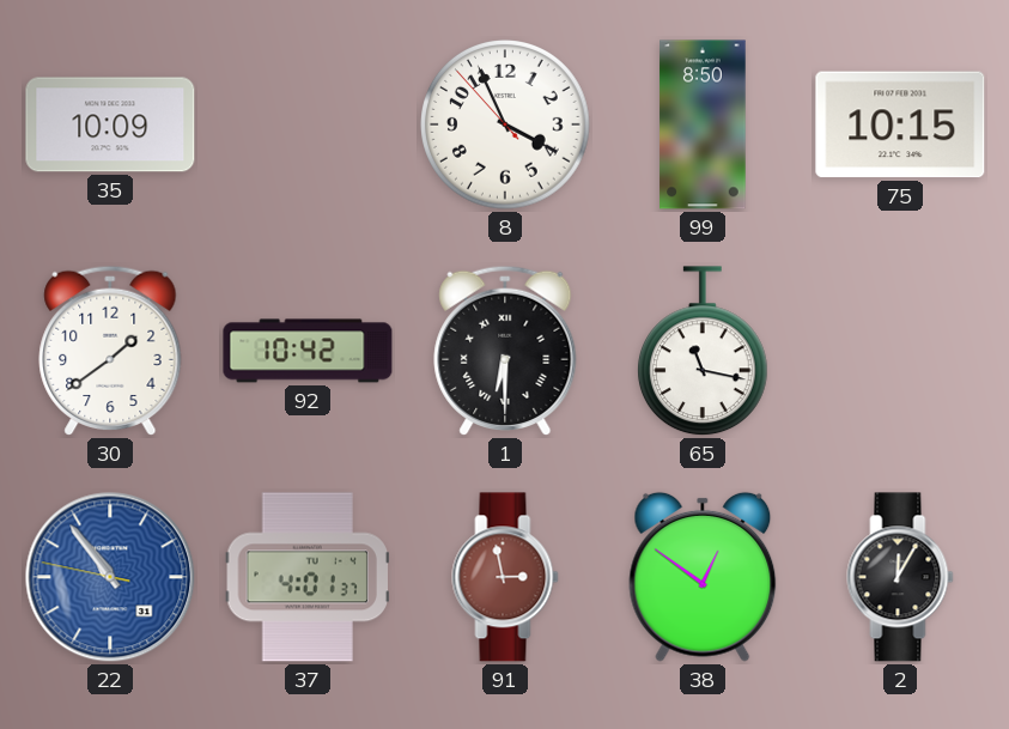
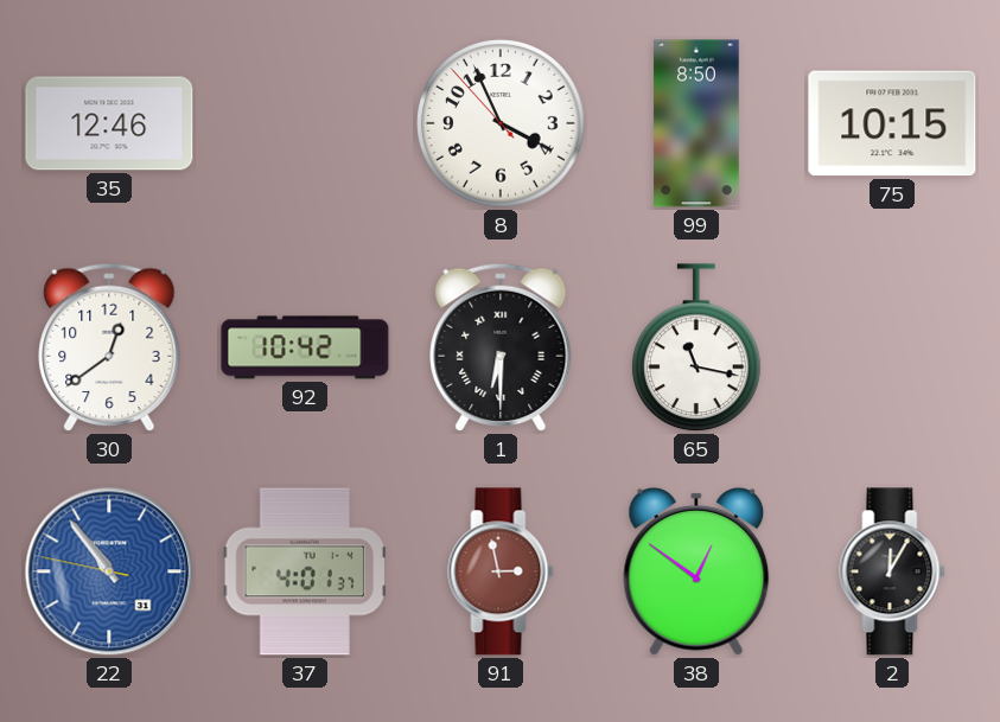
35: 10:09 -> 12:46 (109, 123)
30: 1:39 -> 12:39 (109, 347)
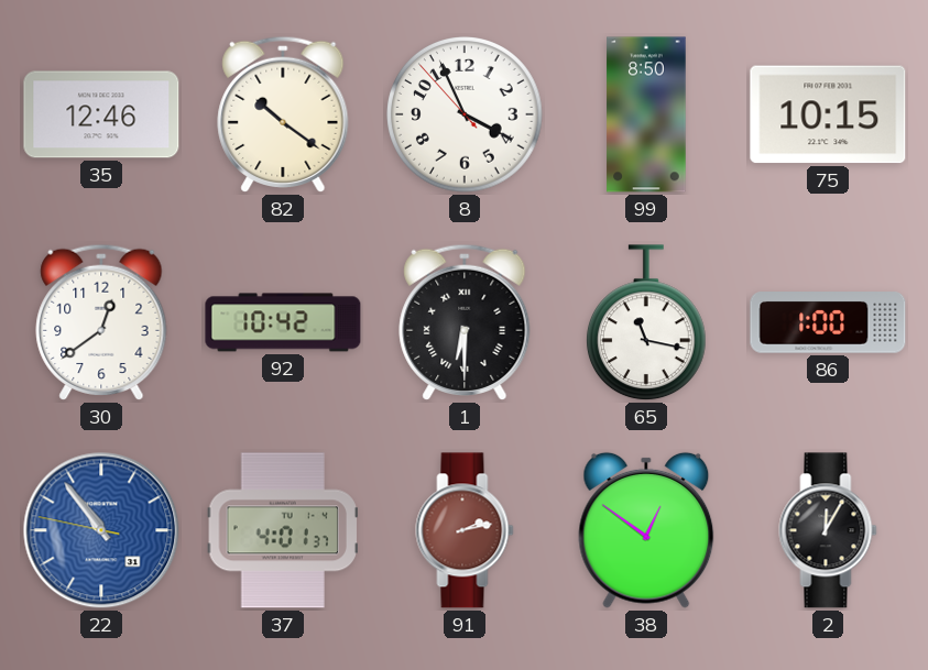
82: none -> 10:21 (283, 114)
86: none -> 1:00 (828, 322)
91: 2:58 -> 2:13 (465, 530)
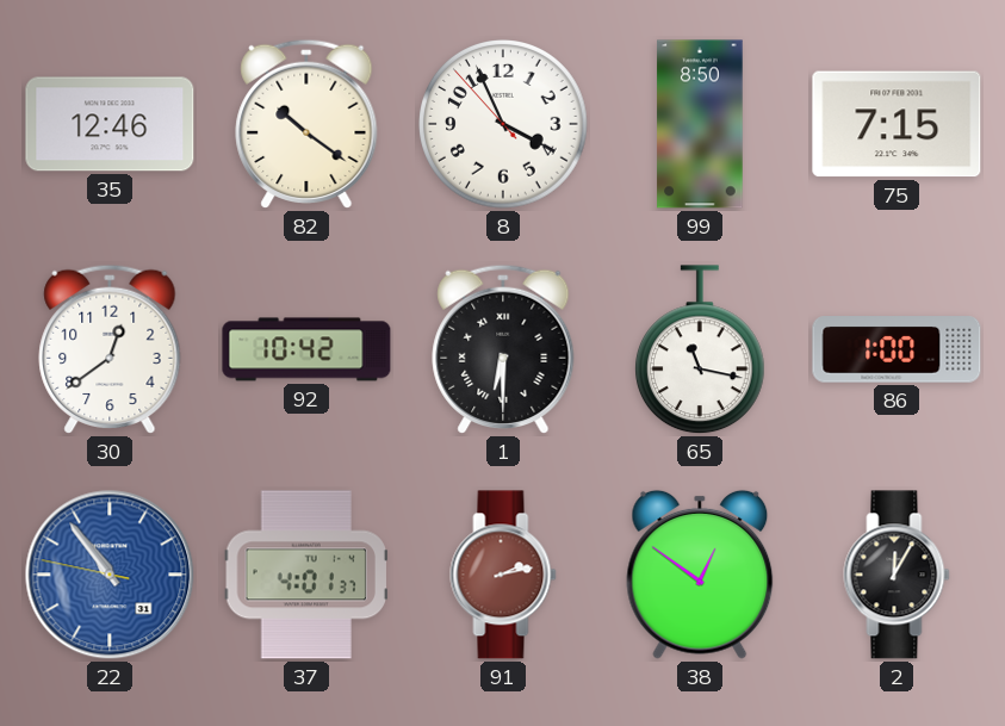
75: 10:15 -> 7:15 (897, 124)
